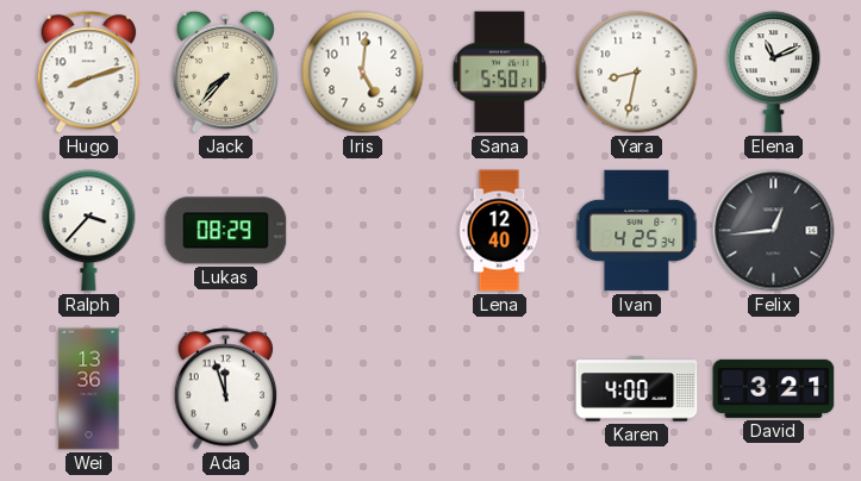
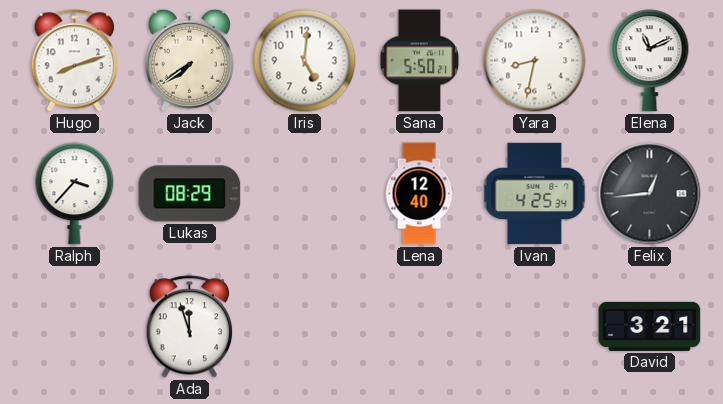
Jack: 7:37 -> 7:39 (189, 60)
Wei: 13:36 -> none (89, 389)
Karen: 4:00 -> none (637, 389)
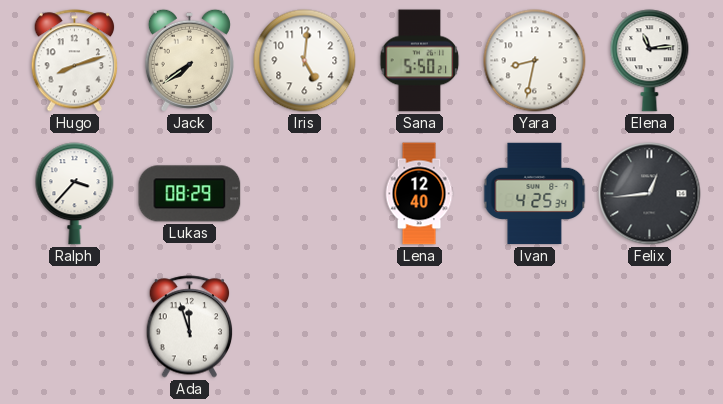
Elena: 11:11 -> 11:14 (650, 61)
David: 3:21 -> none (650, 326)
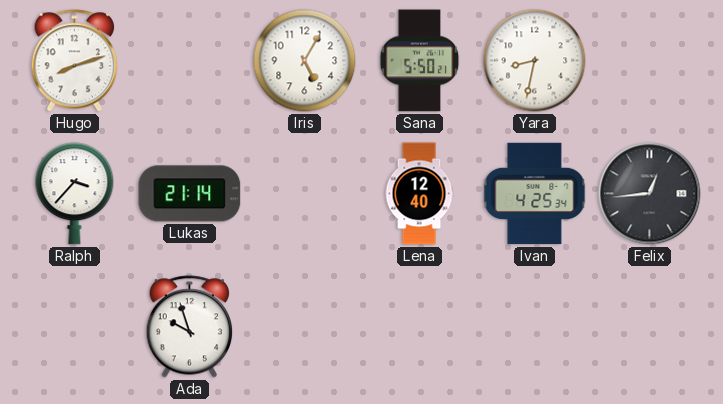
Jack: 7:39 -> none (189, 60)
Iris: 5:01 -> 5:05 (305, 61)
Elena: 11:14 -> none (650, 61)
Lukas: 08:29 -> 21:14 (190, 194)
Ada: 11:57 -> 9:57 (190, 327)
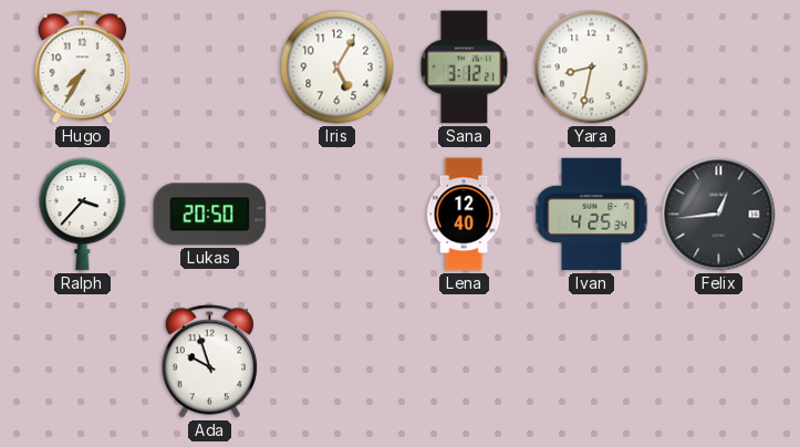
Hugo: 8:12 -> 7:35 (83, 67)
Sana: 5:50 -> 3:12 (465, 67)
Lukas: 21:14 -> 20:50 (210, 215)
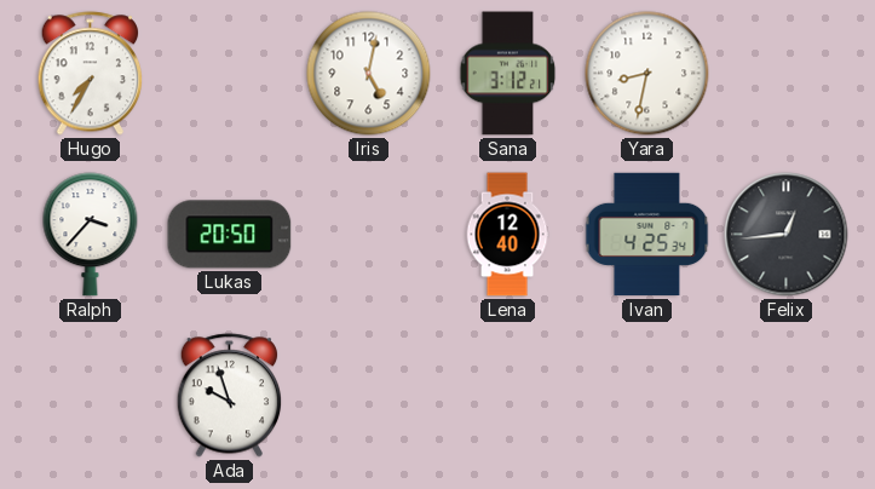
Iris: 5:05 -> 5:02 (369, 74)
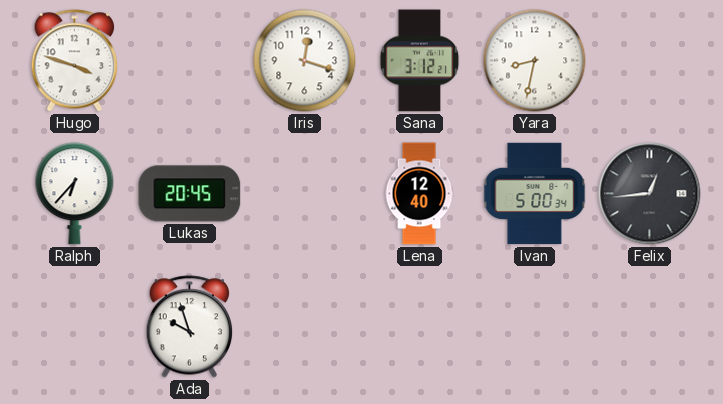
Hugo: 7:35 -> 3:48 (75, 61)
Iris: 5:02 -> 12:18 (305, 61)
Ralph: 3:37 -> 6:37 (75, 194)
Lukas: 20:50 -> 20:45 (190, 194)
Ivan: 4:25 -> 5:00 (535, 194)
